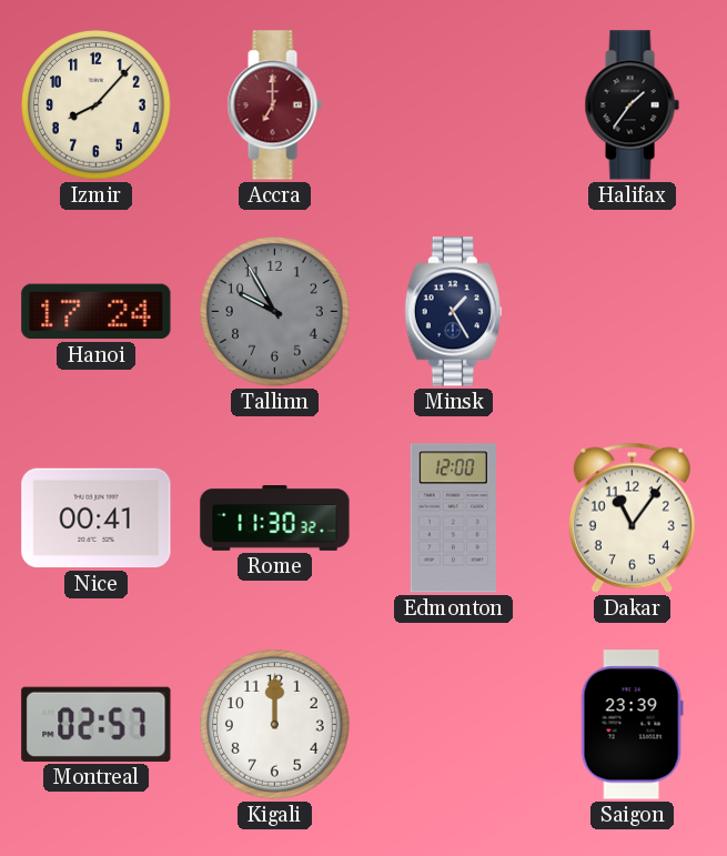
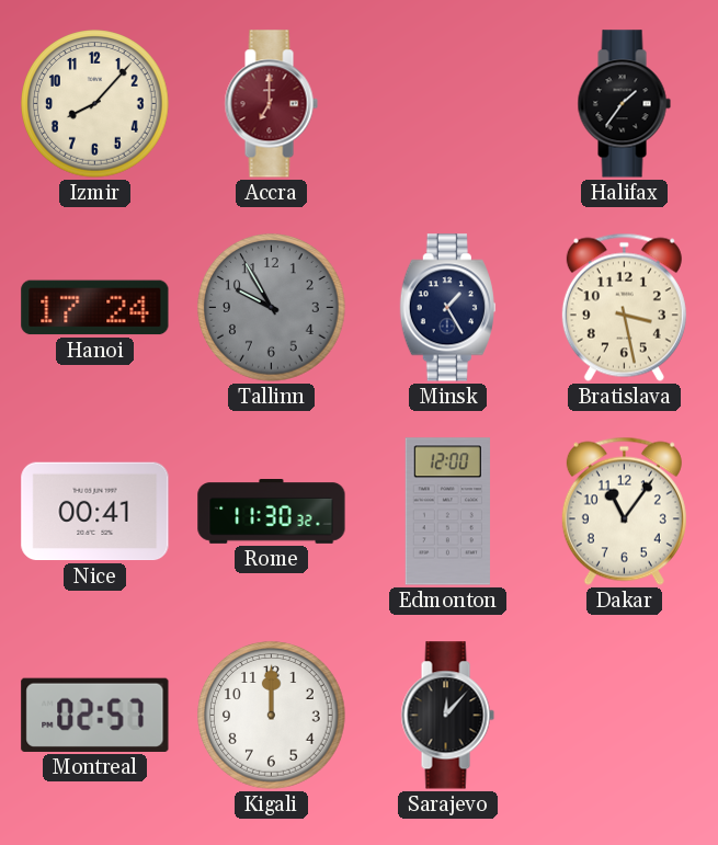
Bratislava: none -> 3:28 (624, 307)
Sarajevo: none -> 12:07 (447, 716)
Saigon: 23:39 -> none (632, 725)
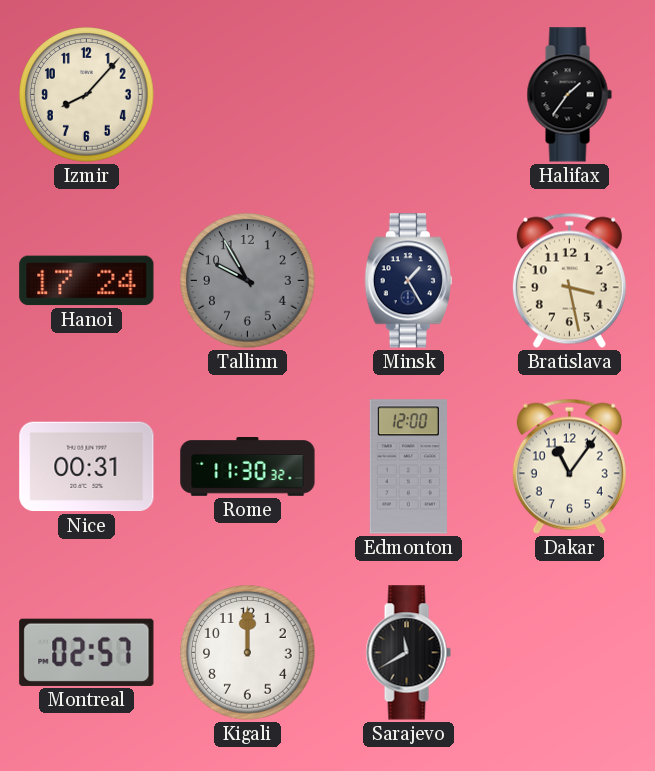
Accra: 7:00 -> none (271, 104)
Nice: 00:41 -> 00:31 (87, 467)
Sarajevo: 12:07 -> 11:40 (408, 653)
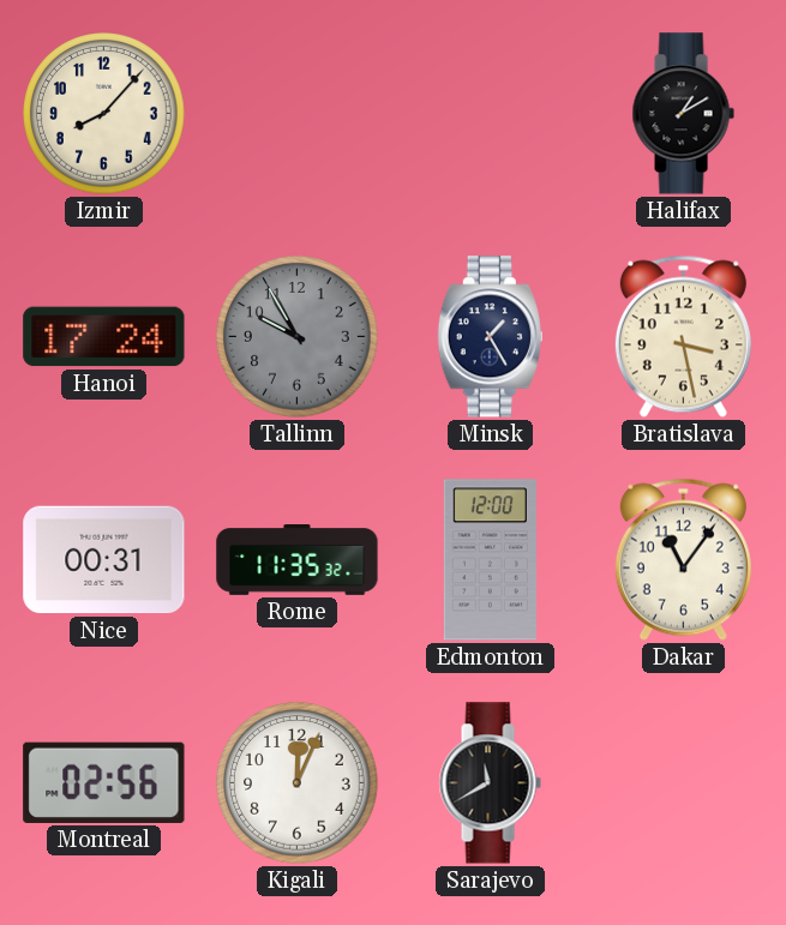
Halifax: 1:36 -> 1:10 (683, 114)
Rome: 11:30 -> 11:35 (298, 560)
Montreal: 02:57 -> 02:56 (104, 782)
Kigali: 12:00 -> 12:04 (298, 783)
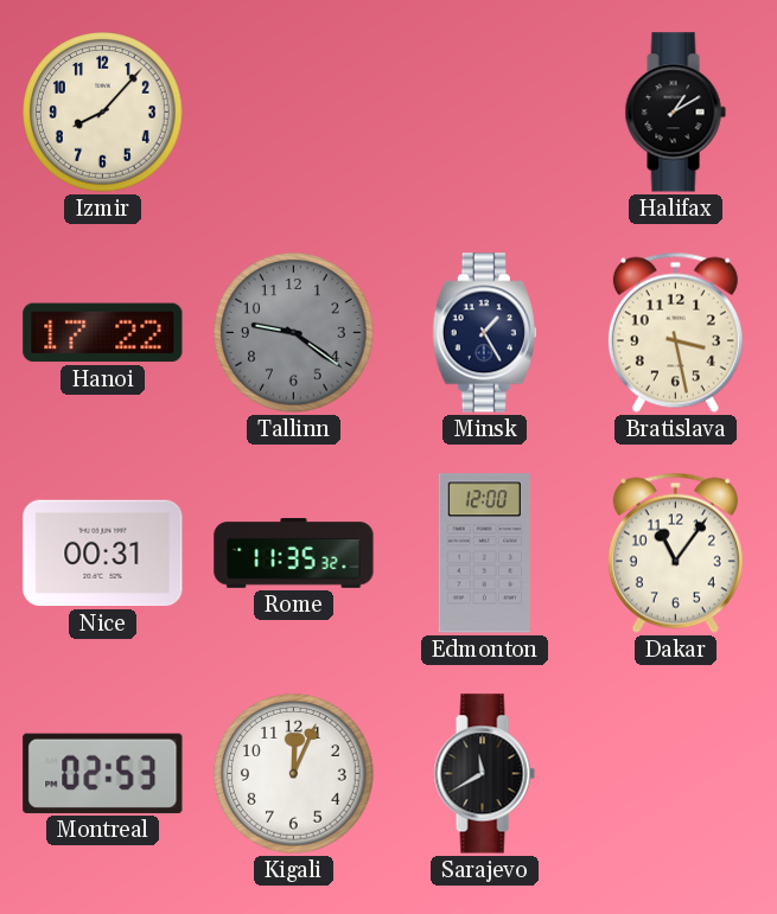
Hanoi: 17:24 -> 17:22 (103, 333)
Tallinn: 9:55 -> 9:21 (294, 333)
Montreal: 02:56 -> 02:53 (103, 773)
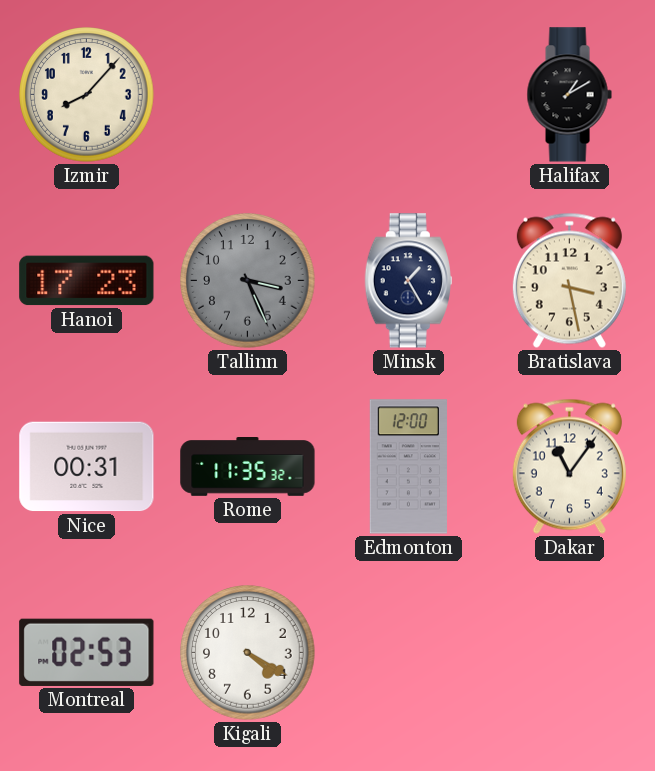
Hanoi: 17:22 -> 17:23 (87, 281)
Tallinn: 9:21 -> 3:26 (248, 281)
Kigali: 12:04 -> 4:20 (248, 653)
Sarajevo: 11:40 -> none (484, 774)
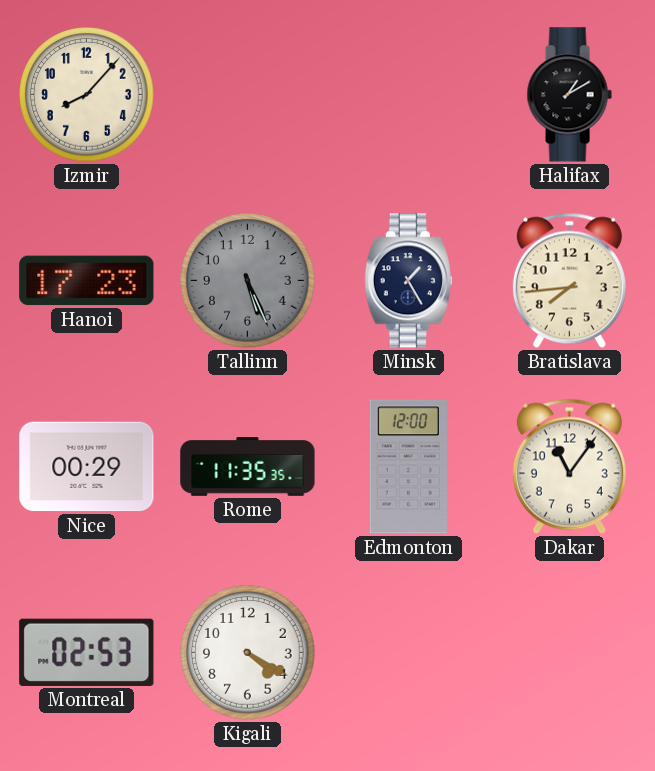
Tallinn: 3:26 -> 5:26 (248, 281)
Bratislava: 3:28 -> 7:44 (569, 280)
Nice: 00:31 -> 00:29 (87, 467)
Rome: 11:35:32 -> 11:35:35 (248, 467)
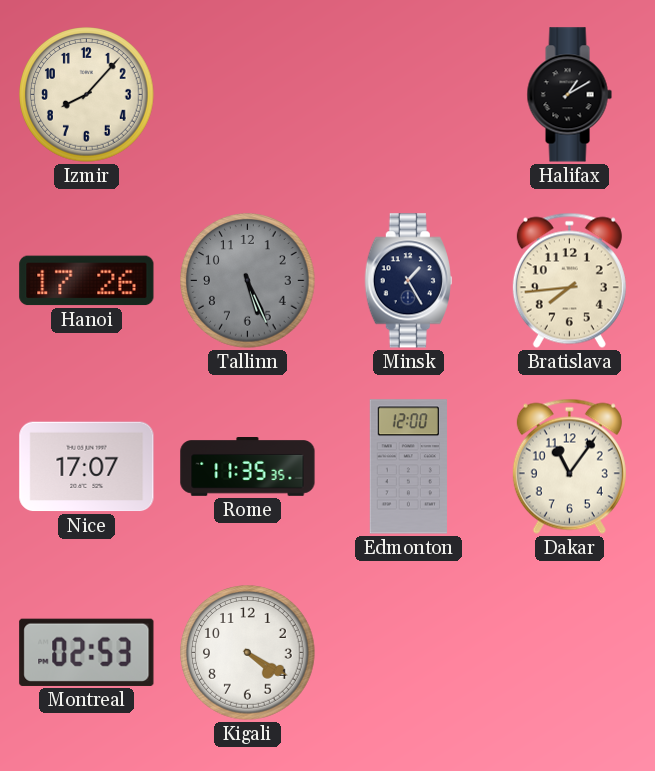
Hanoi: 17:23 -> 17:26 (87, 281)
Nice: 00:29 -> 17:07 (87, 467)
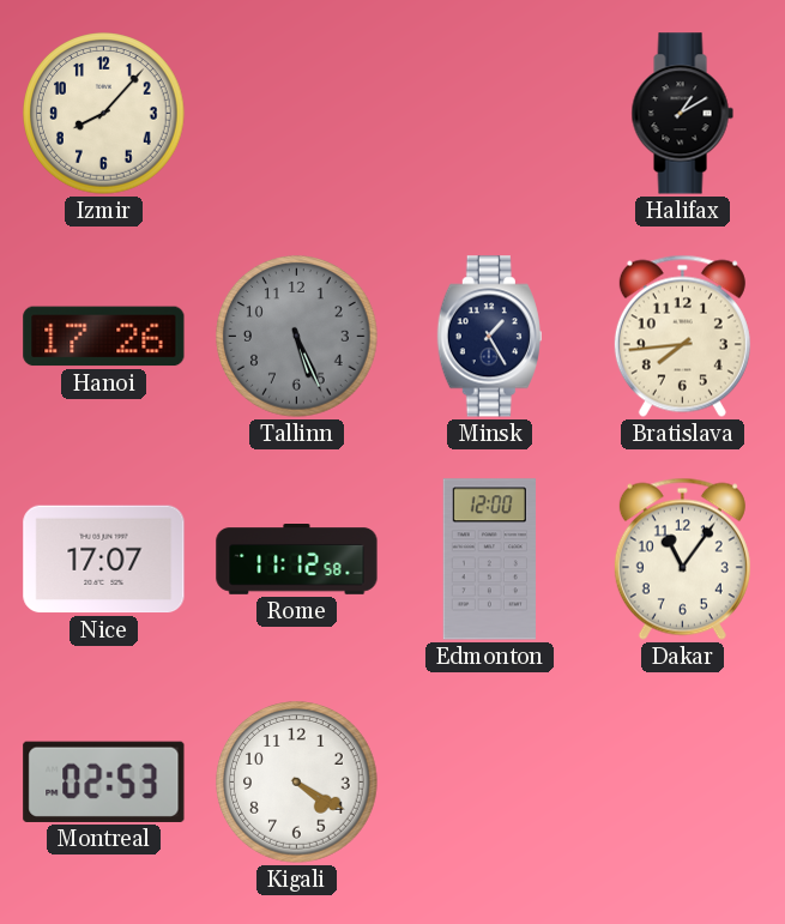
Rome: 11:35 -> 11:12 (297, 560)
